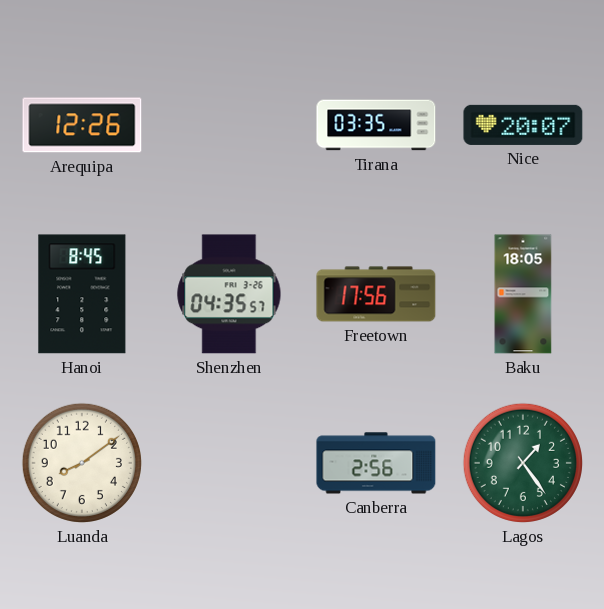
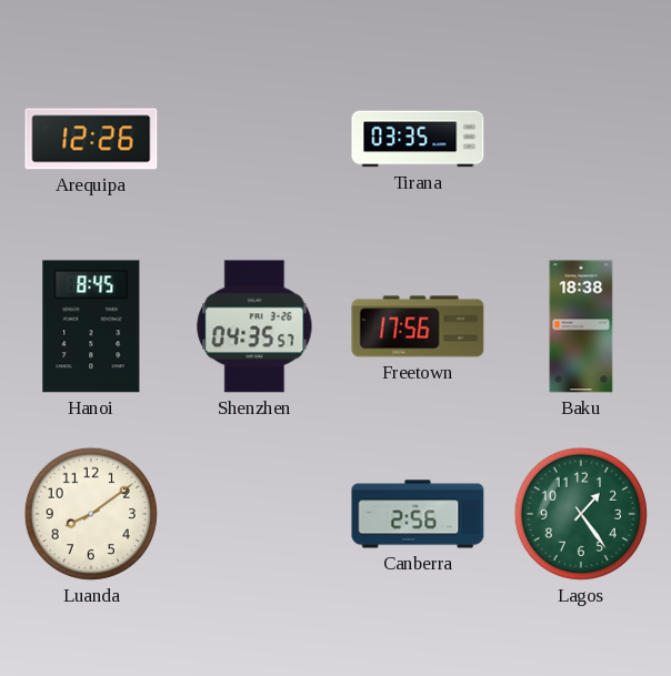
Nice: 20:07 -> none (523, 125)
Baku: 18:05 -> 18:38 (581, 326)
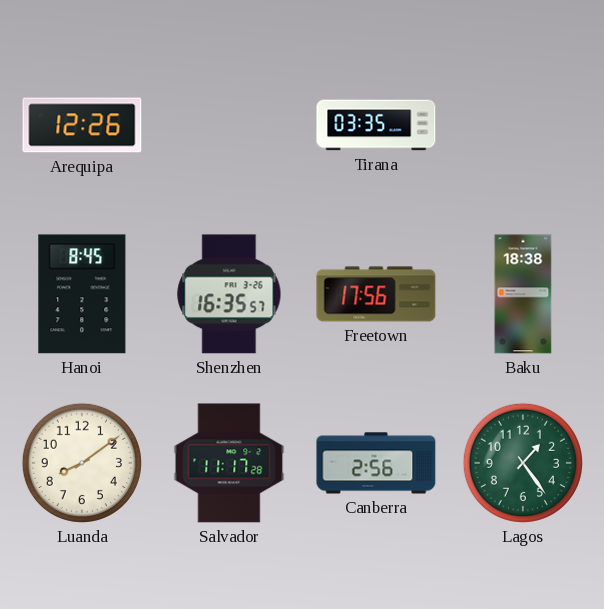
Shenzhen: 04:35 -> 16:35 (229, 294)
Salvador: none -> 11:17 (229, 463)
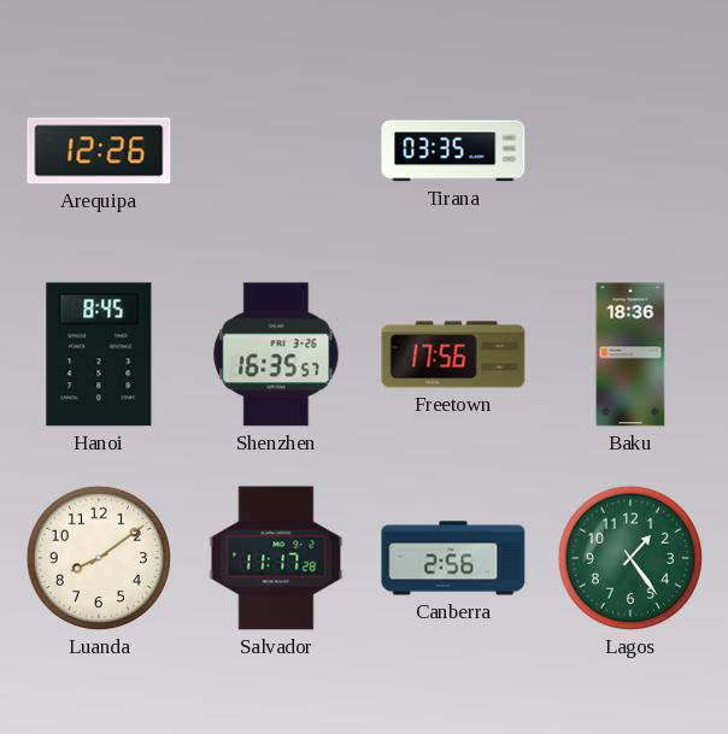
Baku: 18:38 -> 18:36 (630, 354)
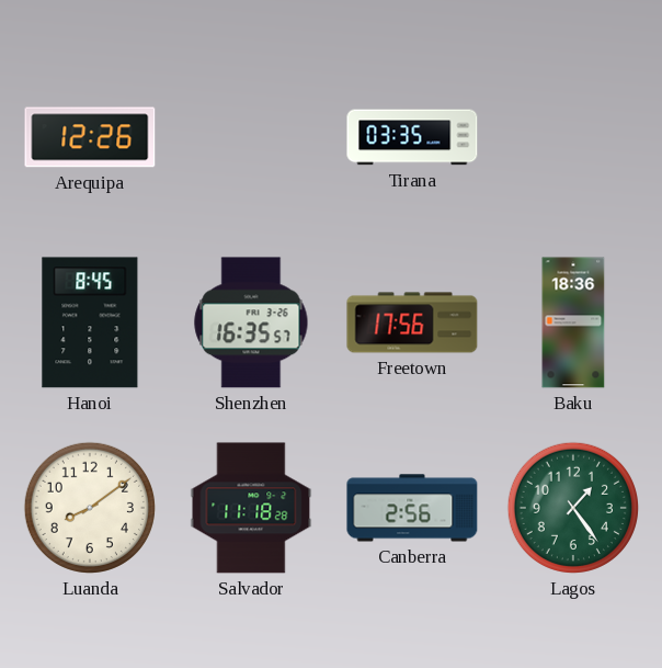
Salvador: 11:17 -> 11:18 (251, 508)
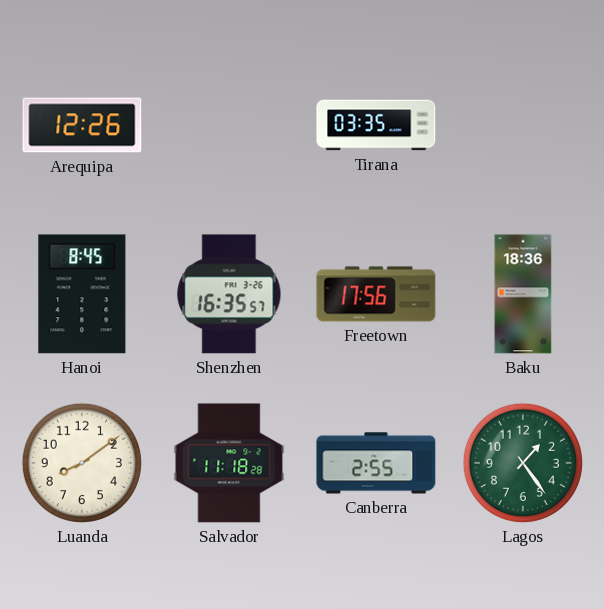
Canberra: 2:56 -> 2:55 (376, 463)
